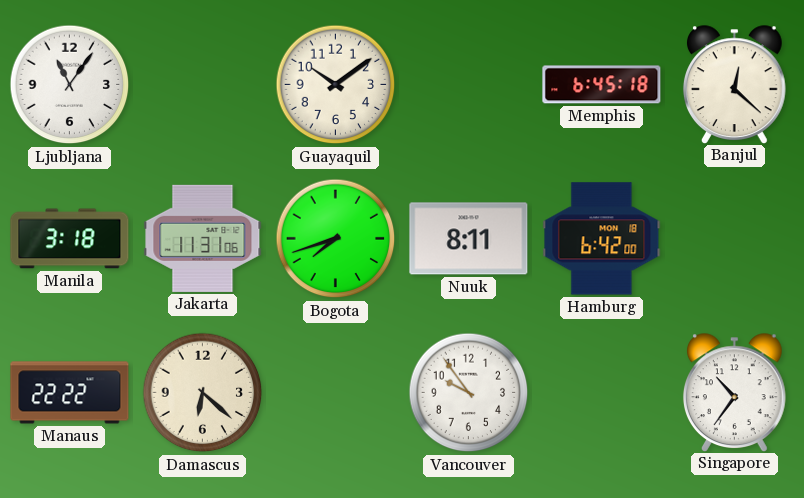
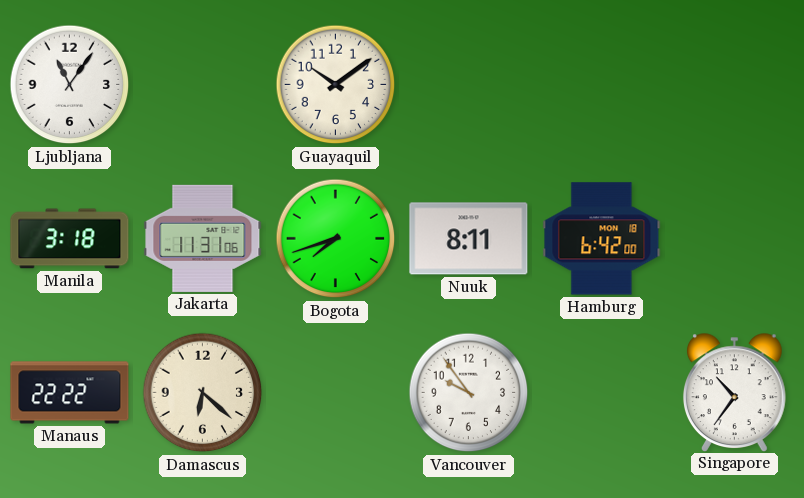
Memphis: 6:45 -> none (602, 85)
Banjul: 12:22 -> none (735, 84)
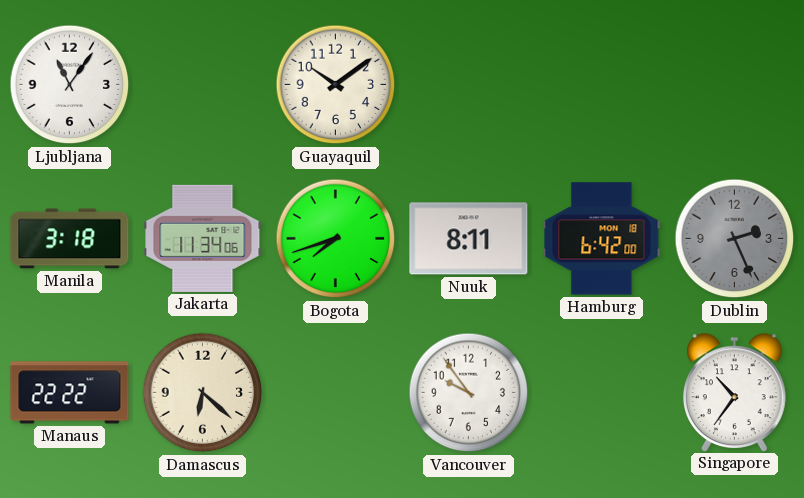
Jakarta: 11:31 -> 11:34 (203, 238)
Dublin: none -> 2:26 (735, 239)
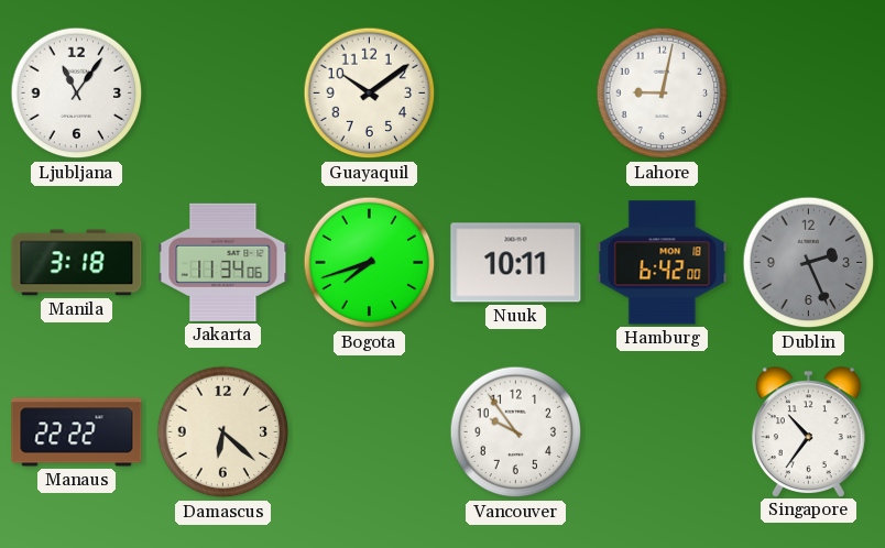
Lahore: none -> 9:02 (663, 94)
Nuuk: 8:11 -> 10:11 (516, 263)
